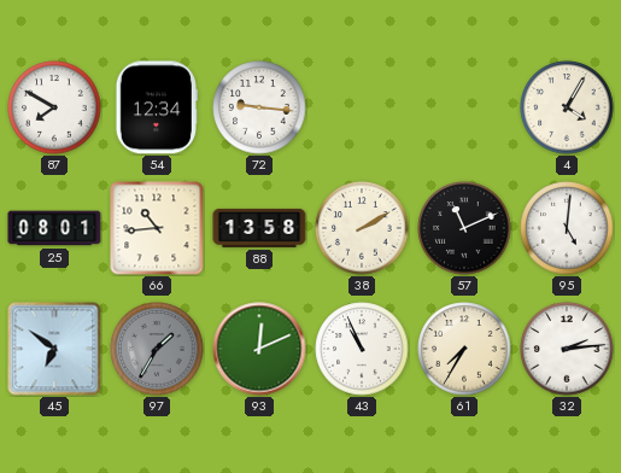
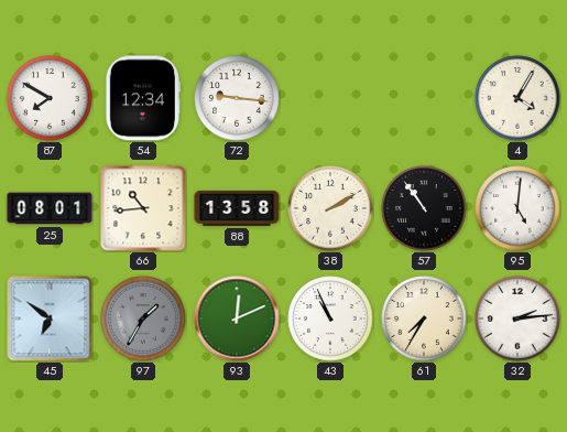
57: 11:11 -> 10:54 (424, 208)
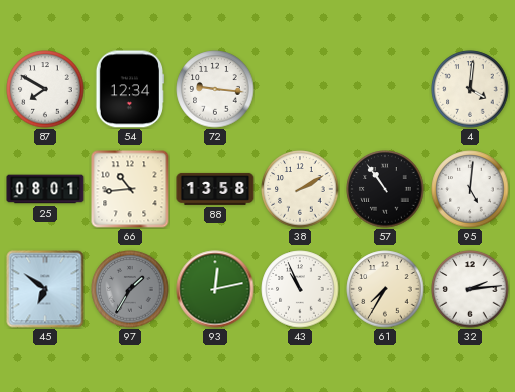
4: 4:05 -> 4:01 (470, 89)
93: 12:11 -> 12:13 (215, 289)
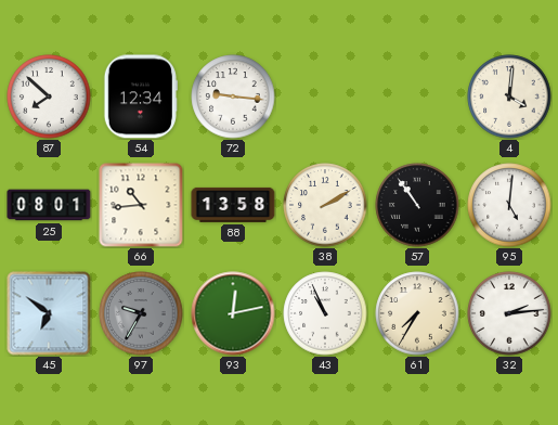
87: 7:50 -> 7:52 (49, 96)
97: 1:35 -> 9:35 (141, 313)
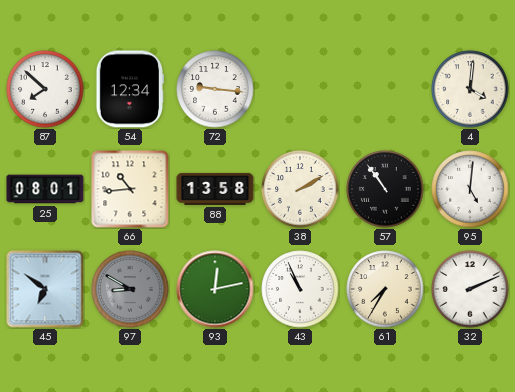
97: 9:35 -> 8:50 (130, 289)
32: 2:14 -> 2:11 (470, 289)
